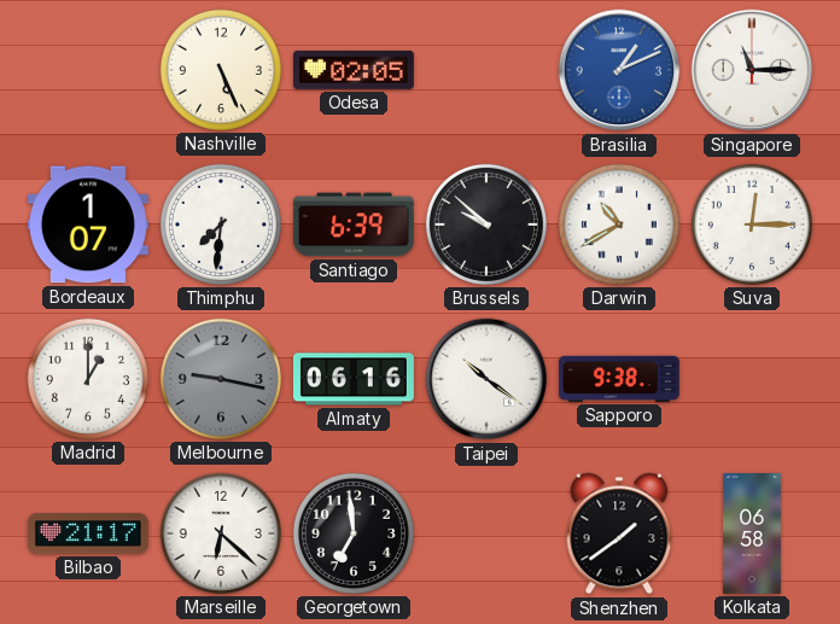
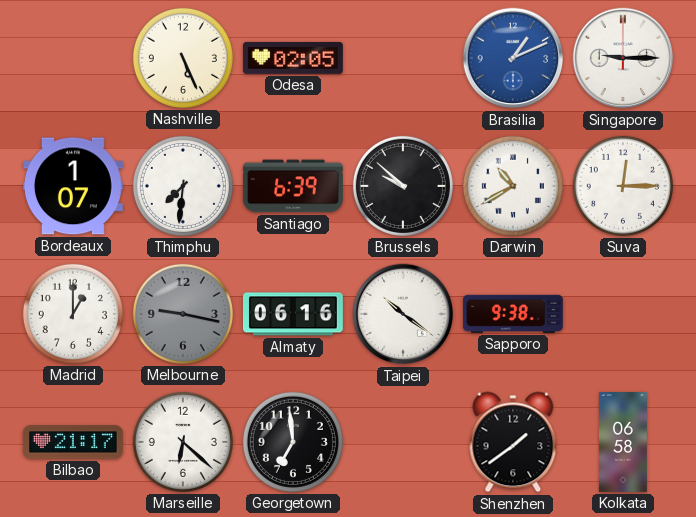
Singapore: 11:15 -> 9:15 (623, 58)
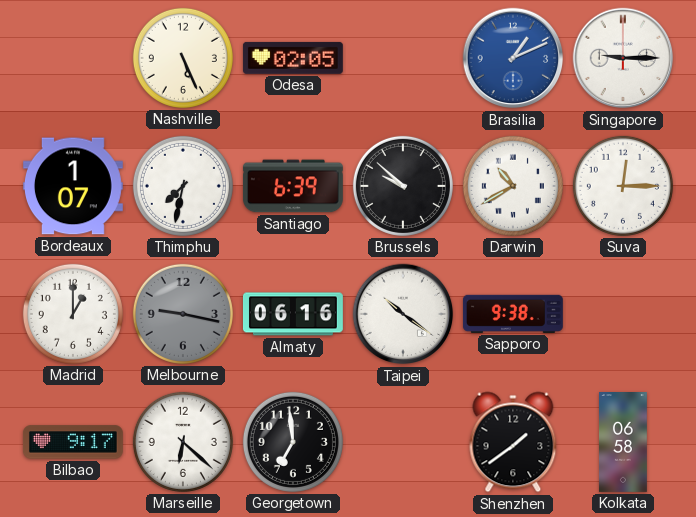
Thimphu: 7:31 -> 7:32 (183, 186)
Bilbao: 21:17 -> 9:17 (73, 442)
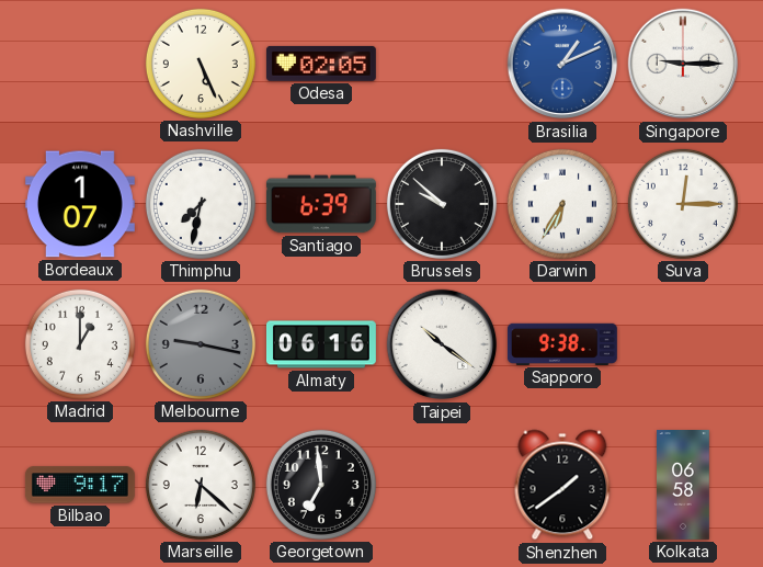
Darwin: 10:40 -> 6:35 (562, 204)
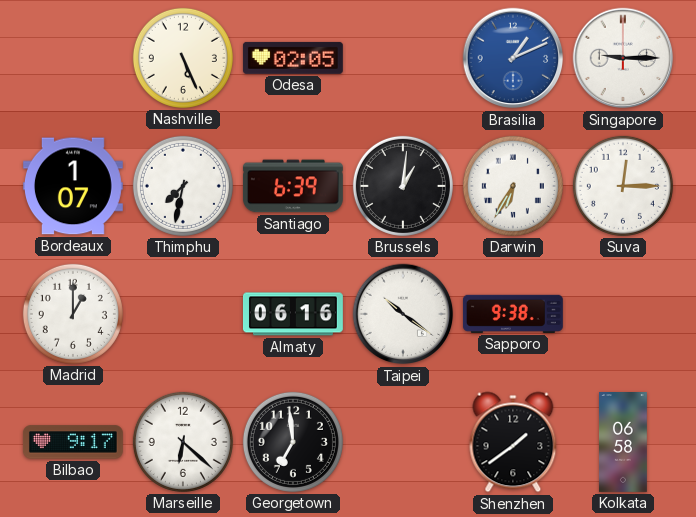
Brussels: 9:52 -> 1:01 (403, 186)
Melbourne: 9:17 -> none (201, 344)
